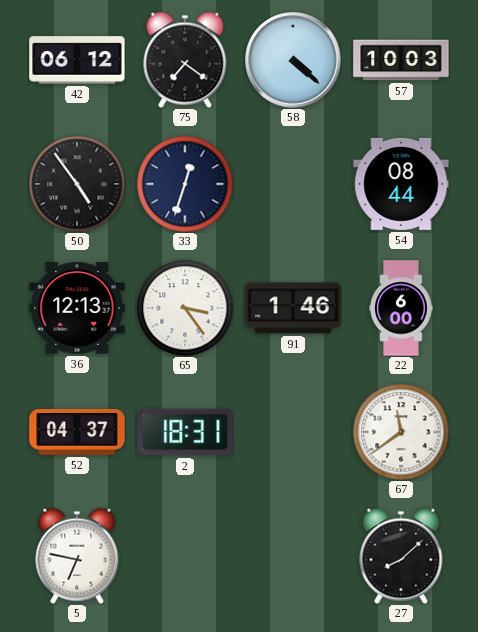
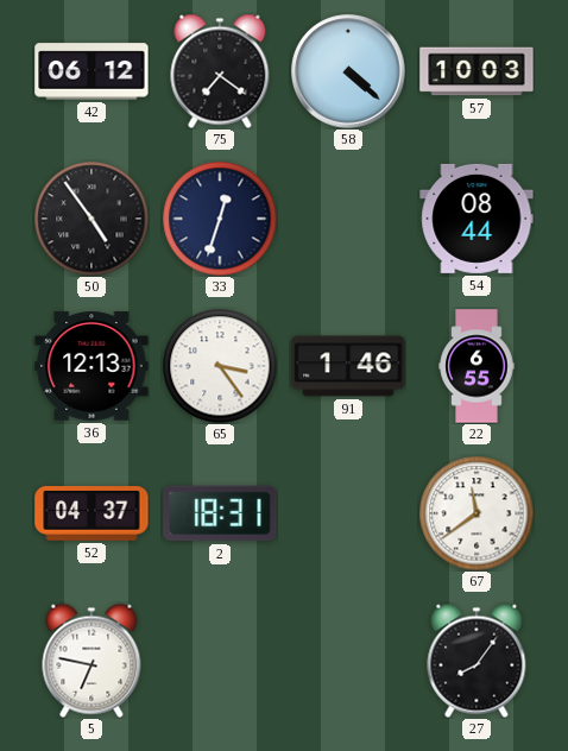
22: 6:00 -> 6:55 (477, 366)
27: 8:08 -> 8:06 (477, 661)
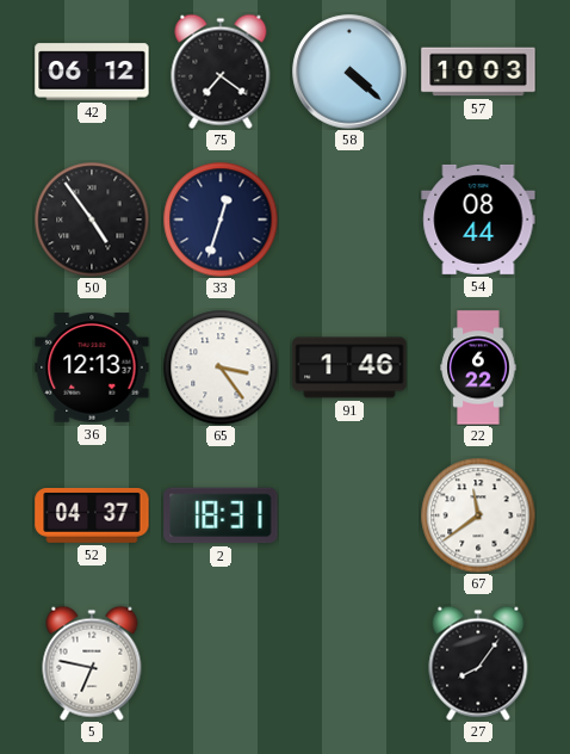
22: 6:55 -> 6:22 (478, 367)
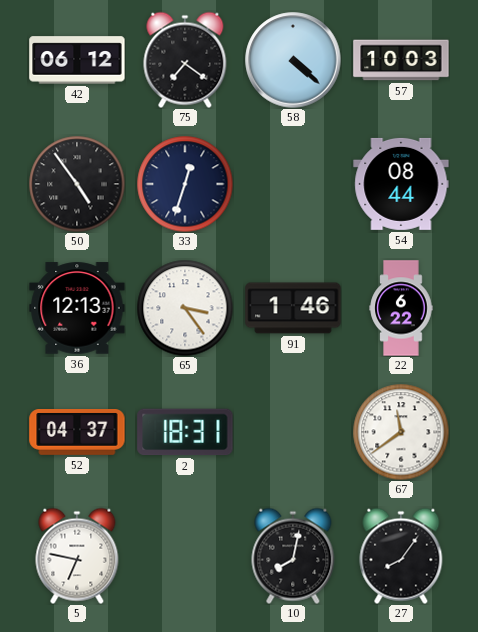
10: none -> 8:02 (293, 556)
